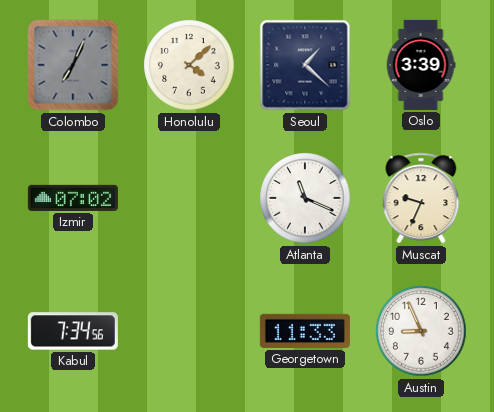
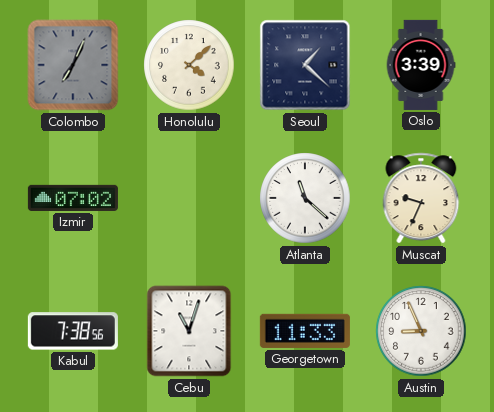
Atlanta: 11:19 -> 11:22 (305, 198)
Kabul: 7:34 -> 7:38 (73, 331)
Cebu: none -> 11:03 (189, 331)
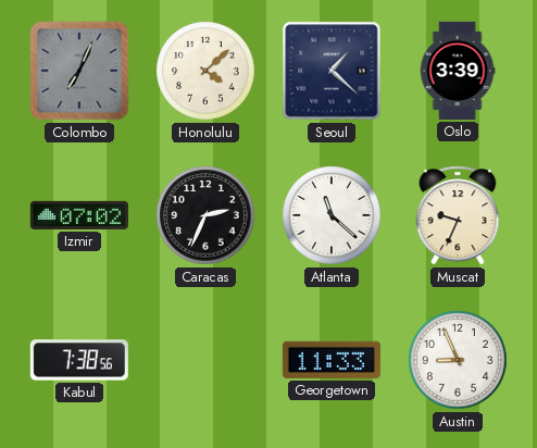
Caracas: none -> 2:34 (205, 215)
Cebu: 11:03 -> none (189, 331)
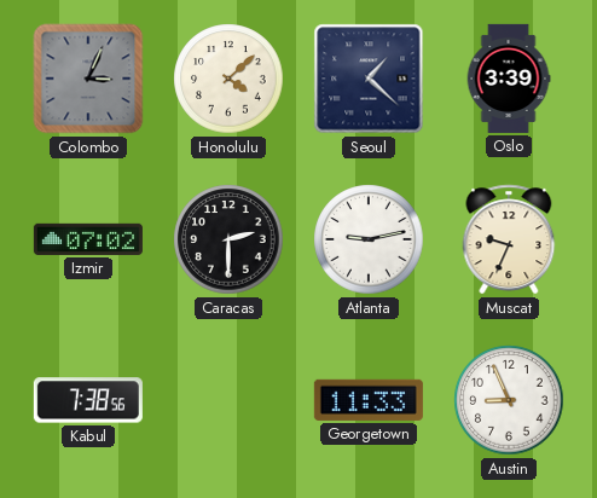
Colombo: 7:04 -> 3:04 (88, 79)
Caracas: 2:34 -> 2:30 (228, 239)
Atlanta: 11:22 -> 9:13 (369, 239)
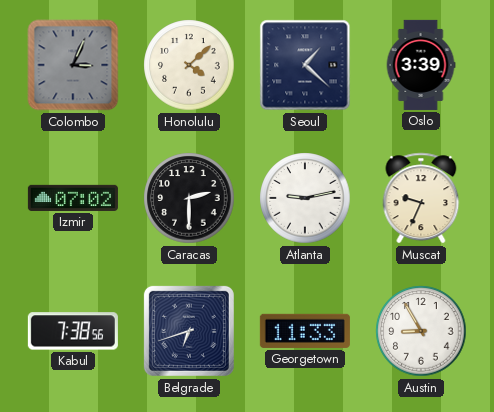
Belgrade: none -> 6:42 (189, 331)
Austin: 8:56 -> 8:55 (421, 331)
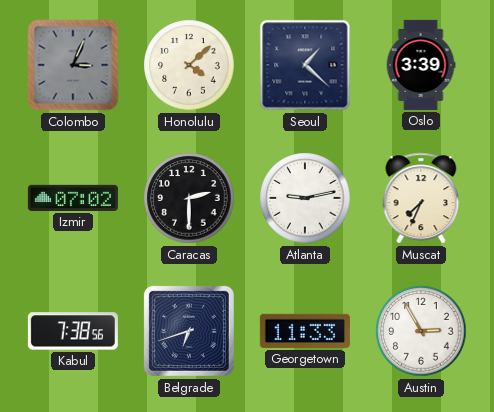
Muscat: 9:34 -> 7:34 (421, 198)
Austin: 8:55 -> 2:55 (421, 331)
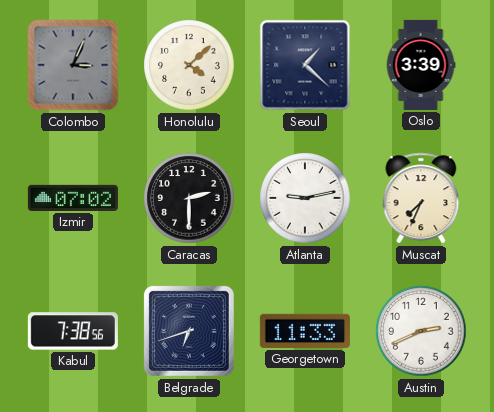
Austin: 2:55 -> 2:41 (421, 331)
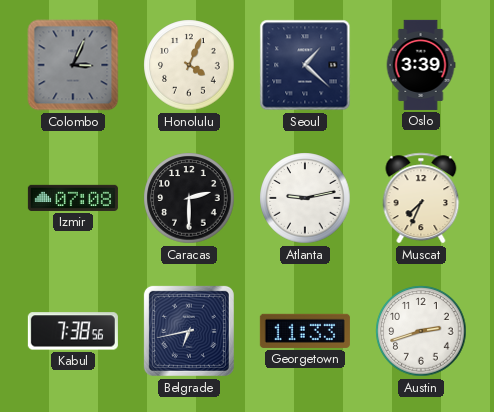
Honolulu: 4:08 -> 4:04 (189, 65)
Izmir: 07:02 -> 07:08 (73, 198)
Belgrade: 6:42 -> 6:43 (189, 331)
Austin: 2:41 -> 2:42 (421, 331)
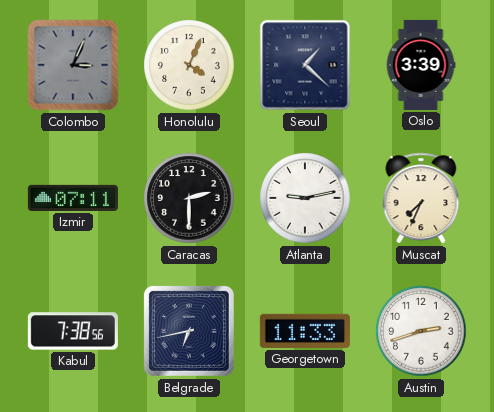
Izmir: 07:08 -> 07:11 (73, 198)
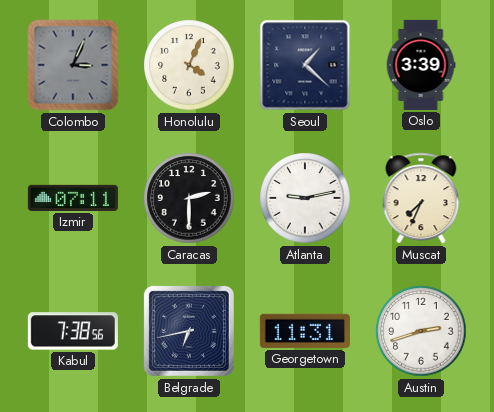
Georgetown: 11:33 -> 11:31 (305, 331)
